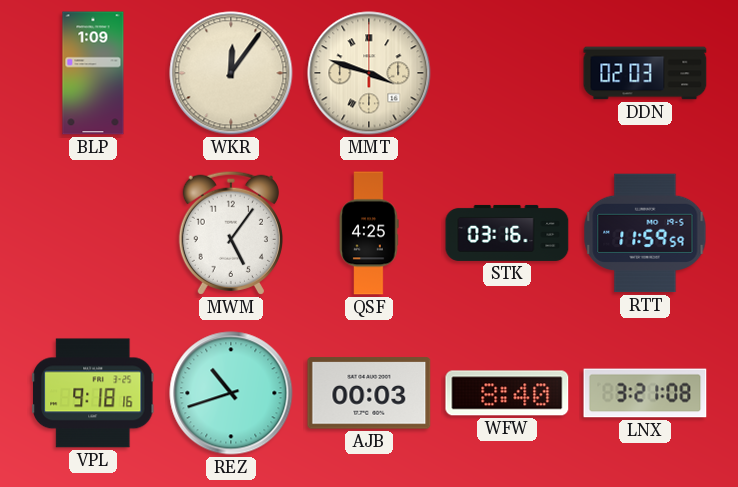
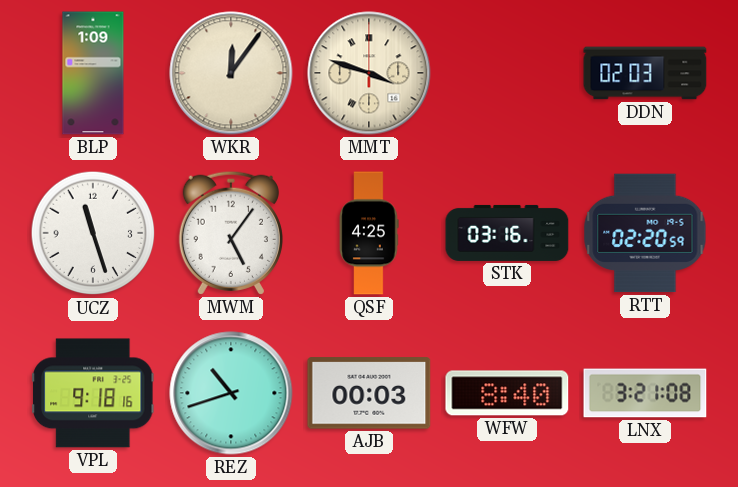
UCZ: none -> 11:27 (93, 233)
RTT: 11:59 -> 02:20 (645, 233)
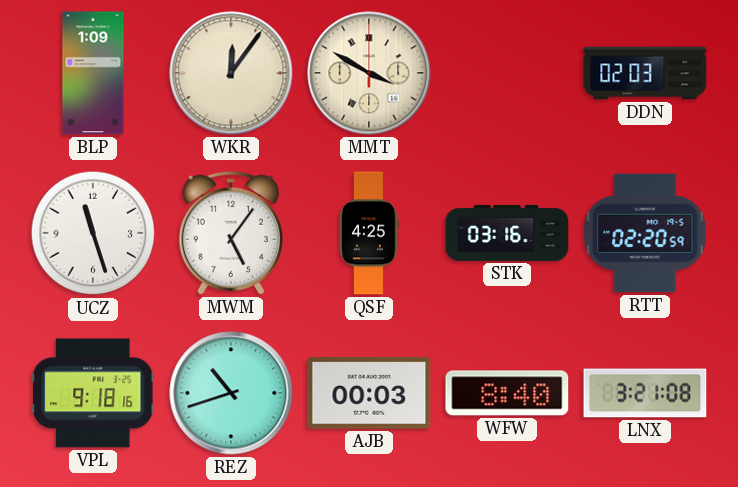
MMT: 3:48 -> 3:50 (369, 73)
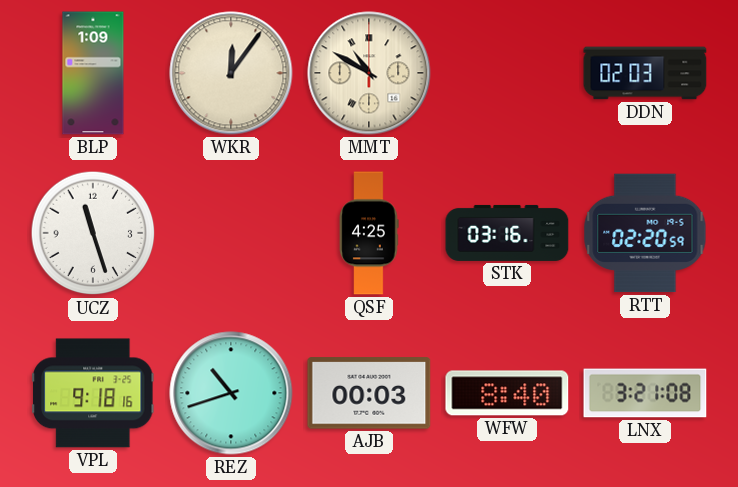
MMT: 3:50 -> 10:50 (369, 73)
MWM: 5:06 -> none (231, 233)
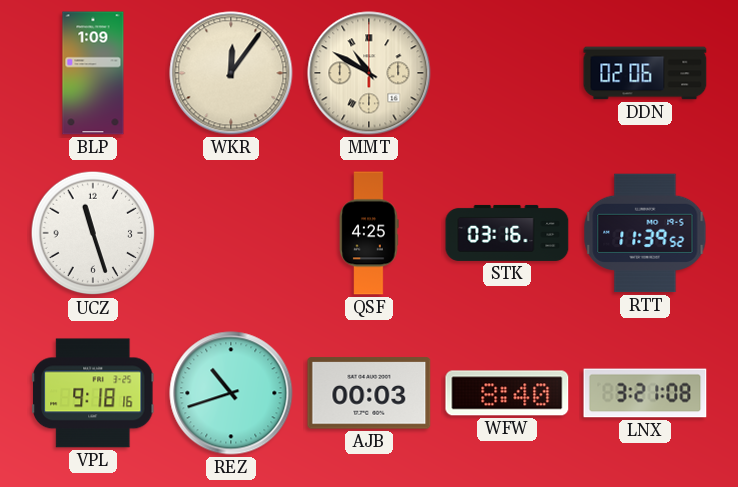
DDN: 02:03 -> 02:06 (645, 73)
RTT: 02:20 -> 11:39 (645, 233)
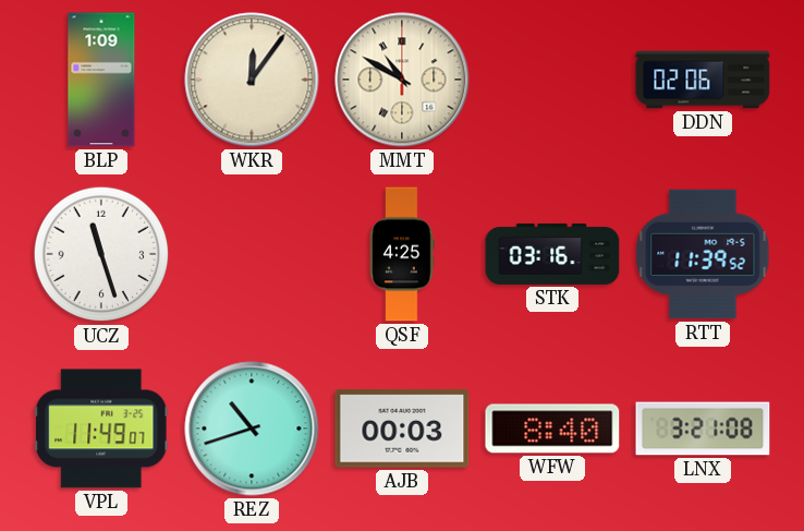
VPL: 9:18 -> 11:49 (102, 429)
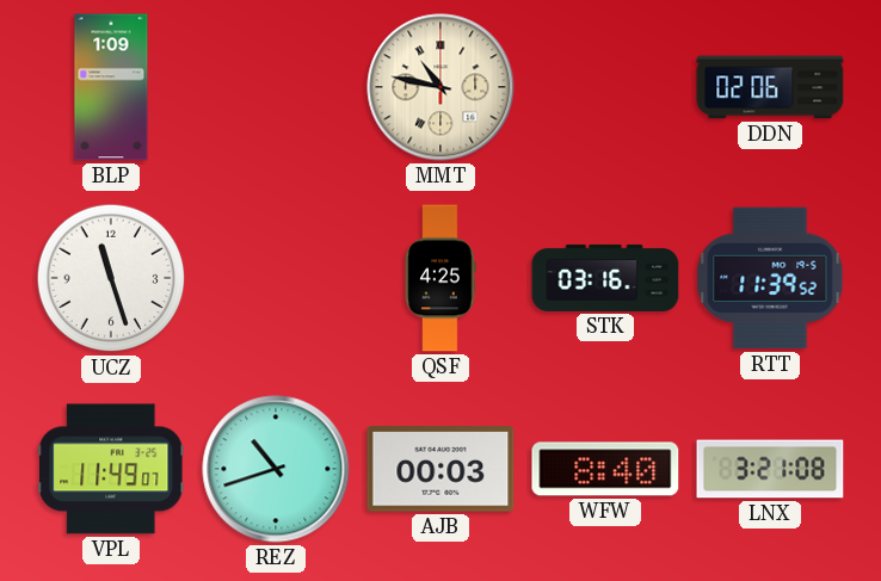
WKR: 12:06 -> none (252, 80)
MMT: 10:50 -> 10:47 (440, 87)
